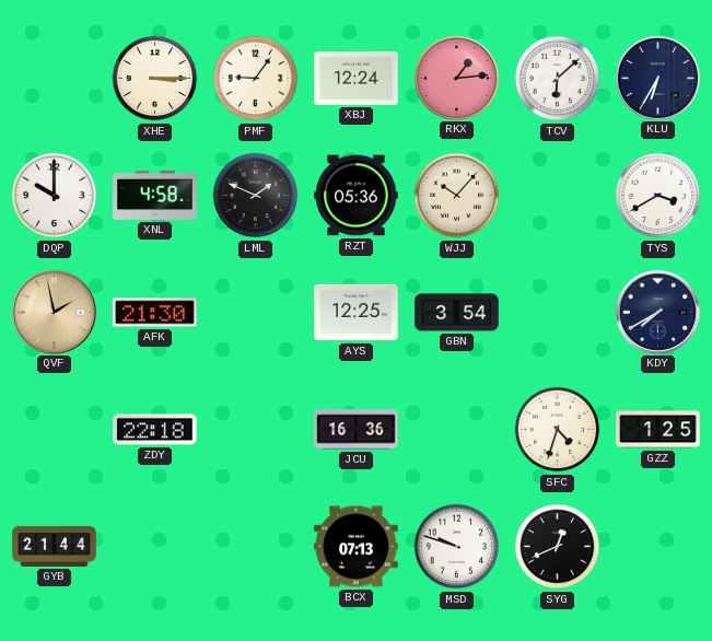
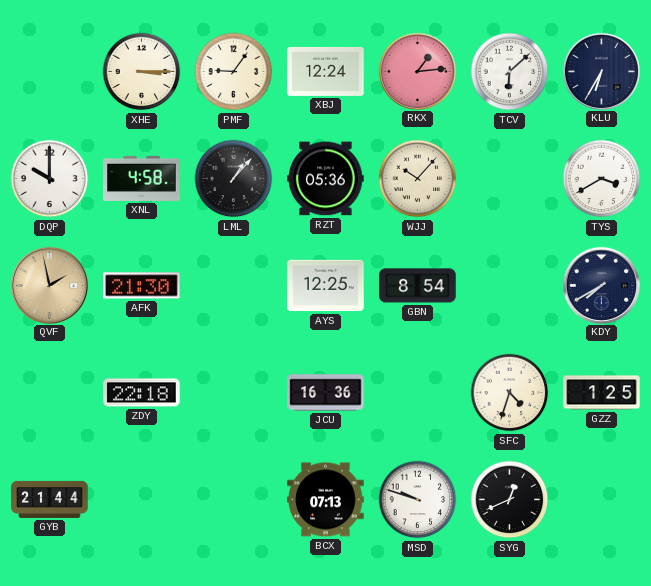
LML: 1:49 -> 1:07 (234, 179)
GBN: 3:54 -> 8:54 (418, 286)
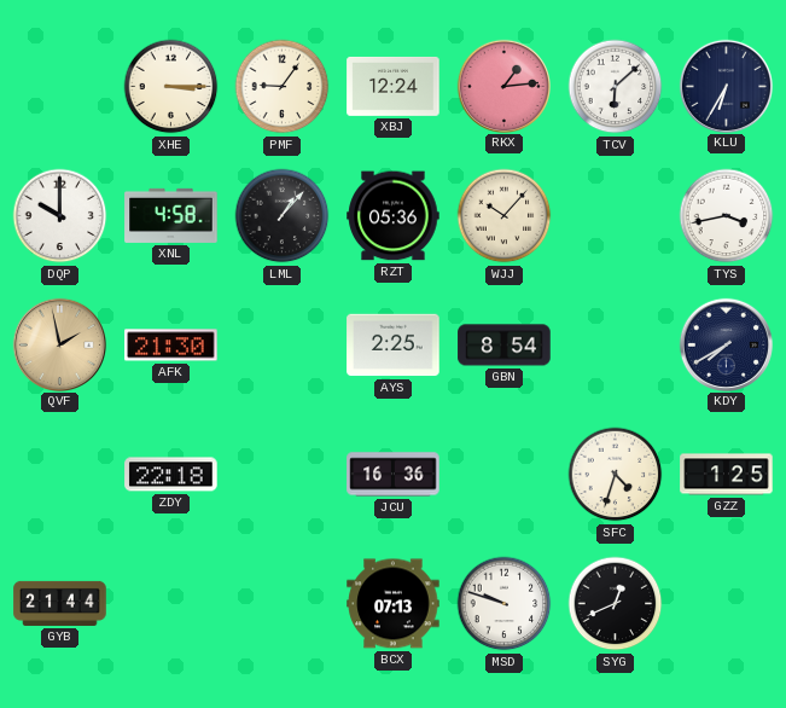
TYS: 3:40 -> 3:43 (727, 216)
AYS: 12:25 -> 2:25 (394, 346)
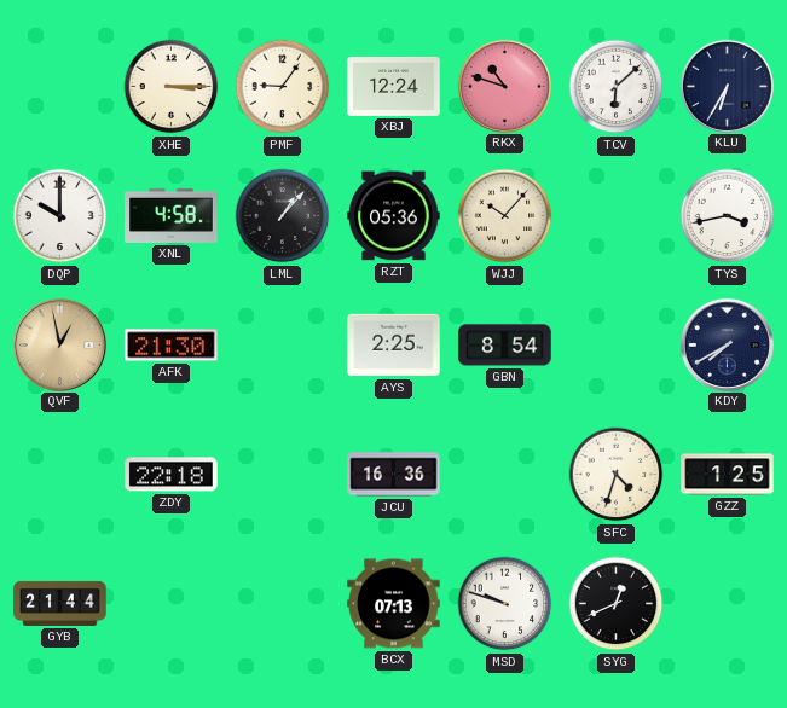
RKX: 1:14 -> 10:48 (504, 86)
QVF: 1:58 -> 12:58 (59, 344)
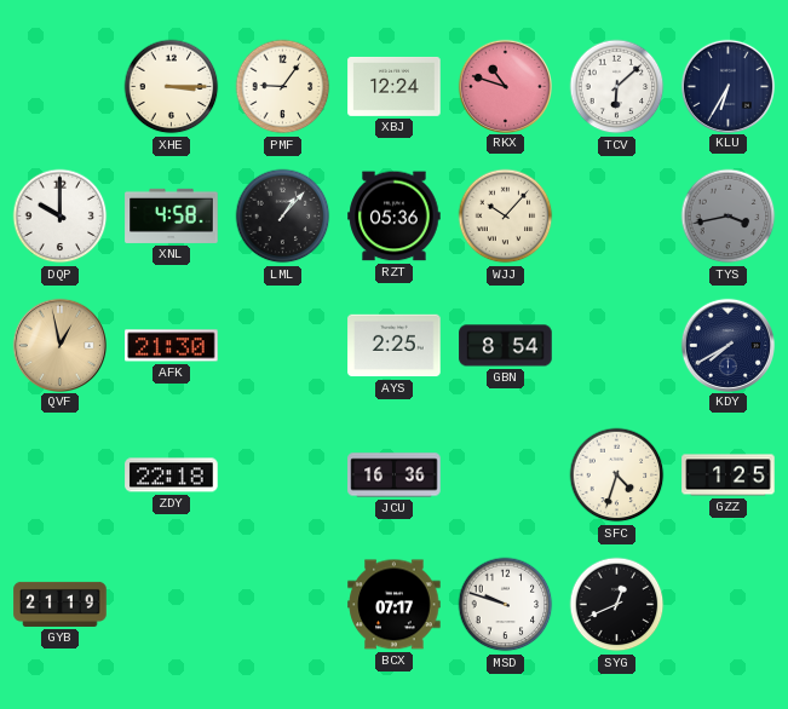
TYS dial: white -> grey (729, 217)
GYB: 21:44 -> 21:19 (61, 604)
BCX: 07:13 -> 07:17 (395, 605)
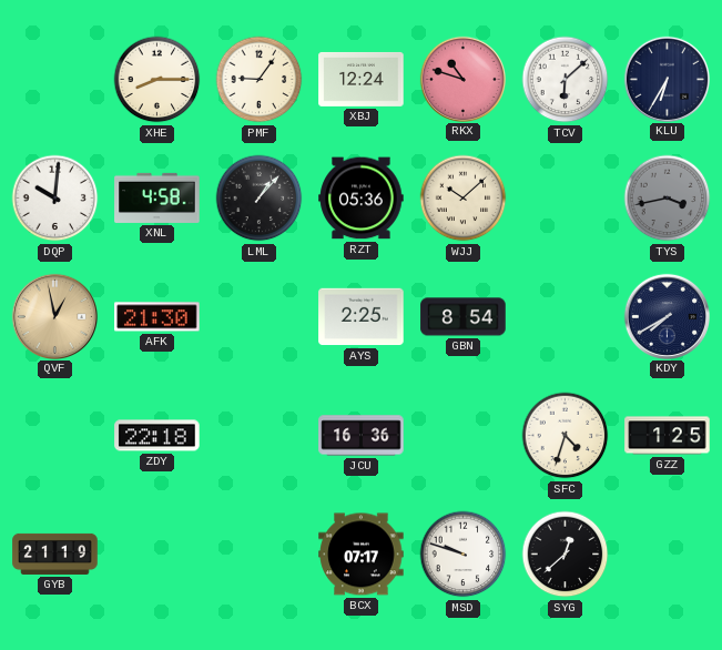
XHE: 3:15 -> 8:15 (157, 80)
DQP: 10:00 -> 10:01 (55, 199)
WJJ: 10:07 -> 10:08 (464, 199)
SYG: 12:41 -> 12:38 (566, 555)
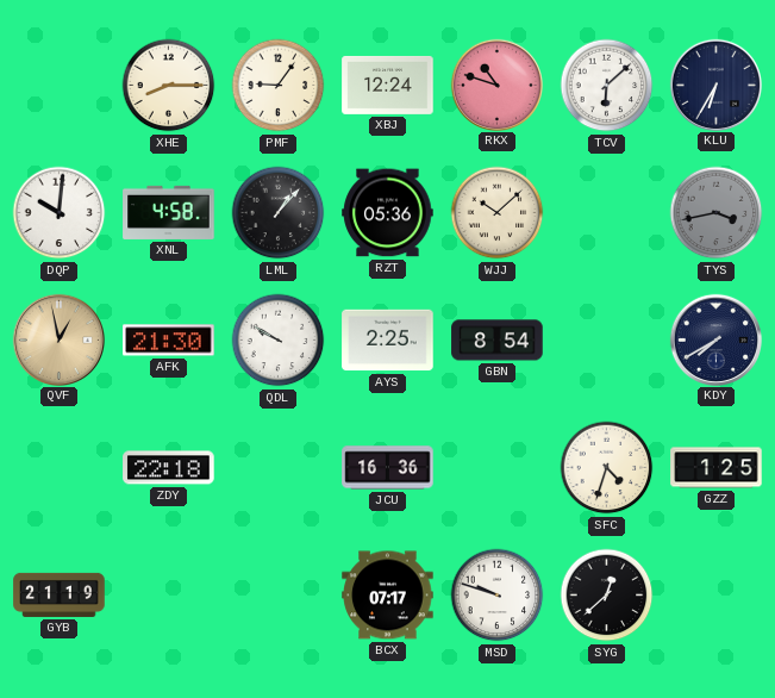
QDL: none -> 9:50 (279, 341)
